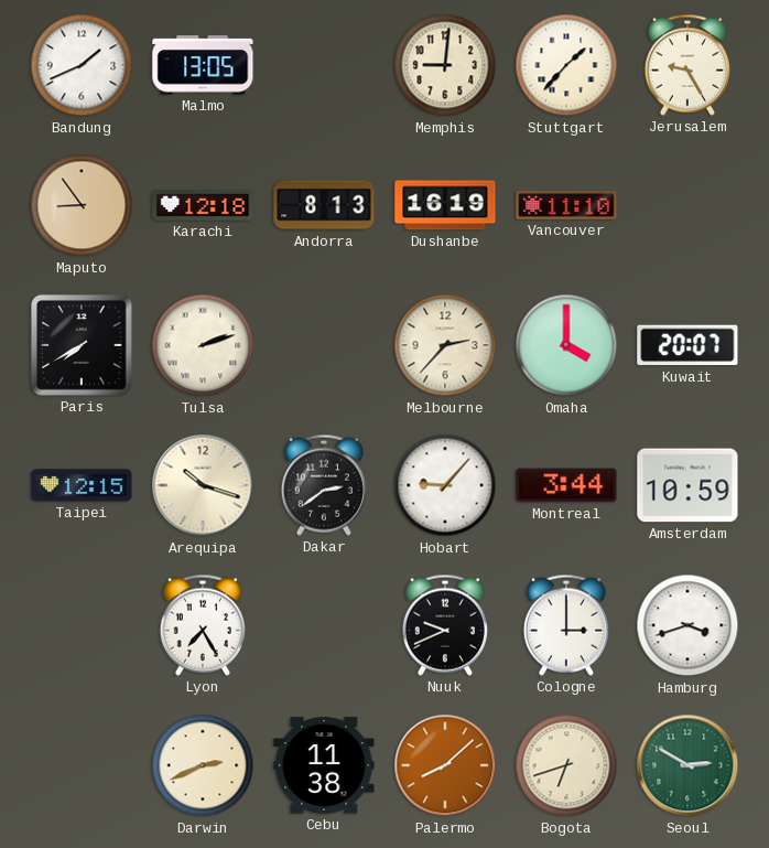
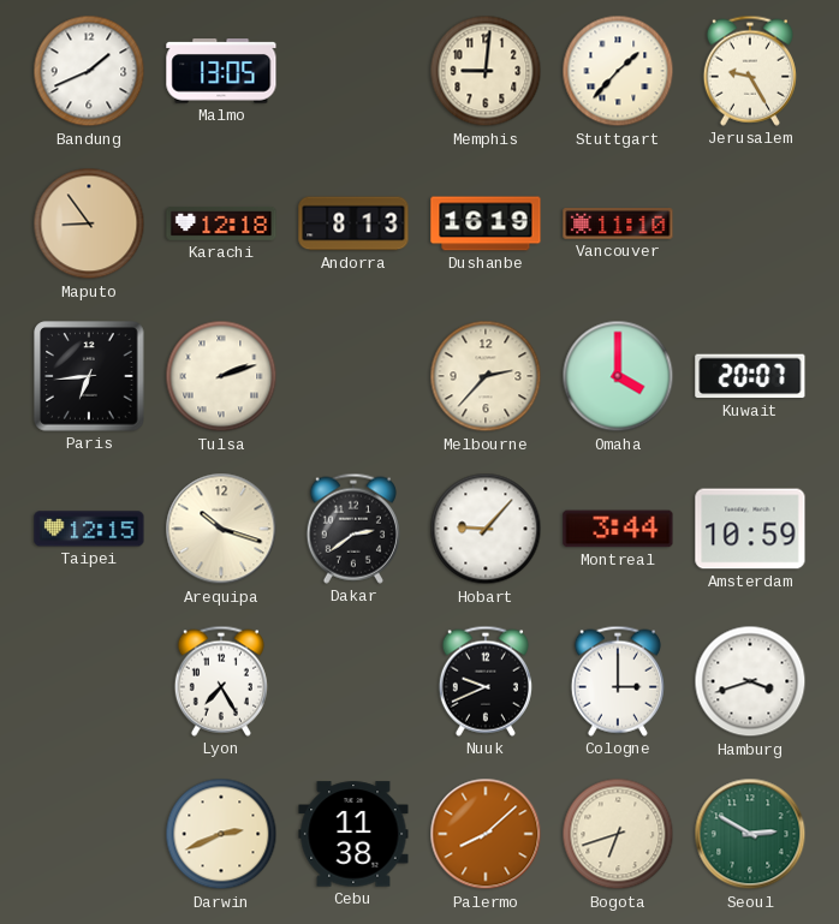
Paris: 7:40 -> 6:44 (89, 376)
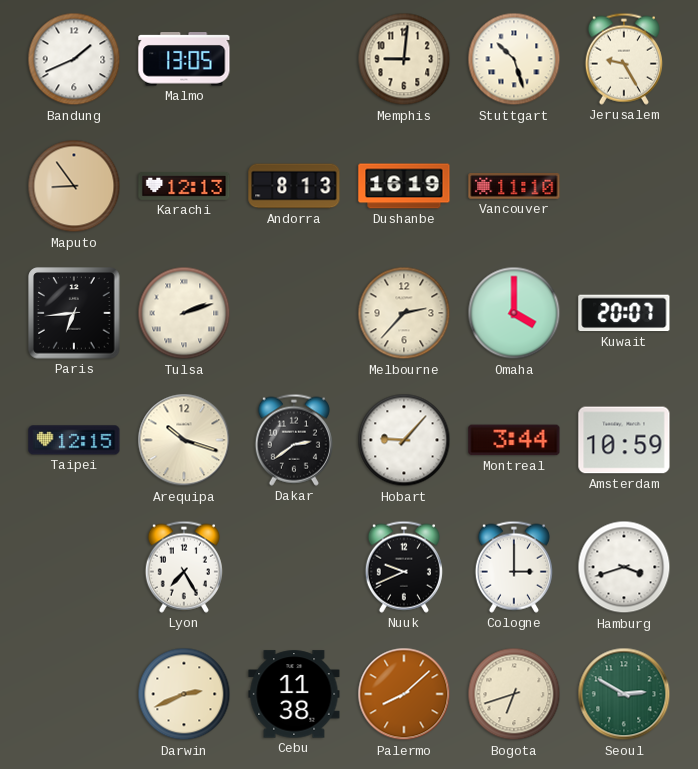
Stuttgart: 1:37 -> 10:27 (514, 59)
Karachi: 12:18 -> 12:13 (184, 187)
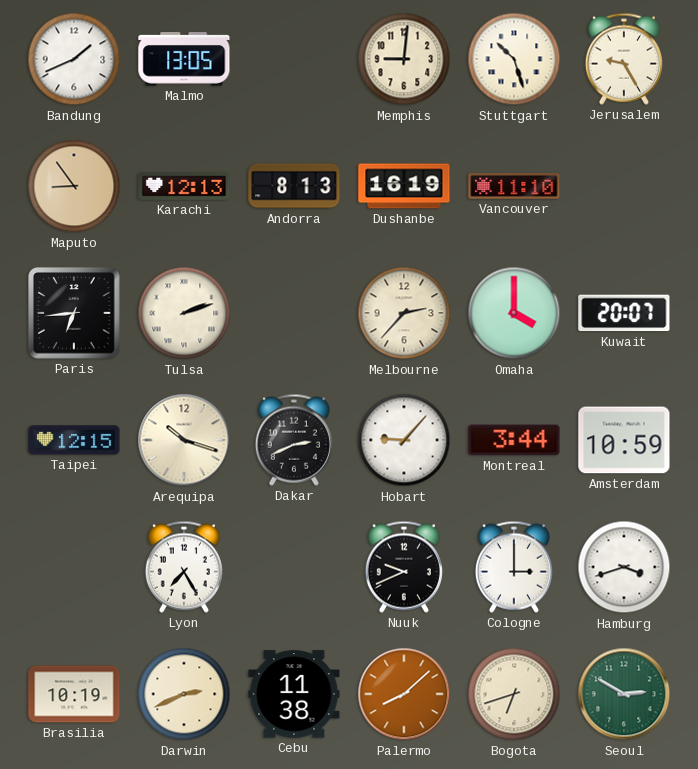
Dakar: 2:39 -> 2:41 (294, 440)
Brasilia: none -> 10:19 (74, 694)
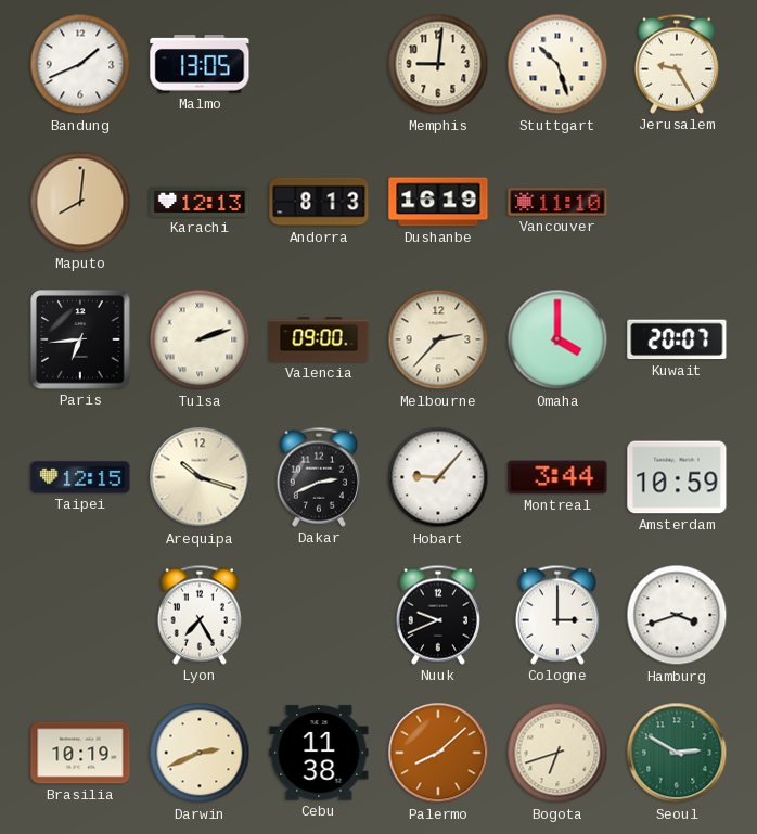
Maputo: 8:54 -> 8:01 (80, 202)
Valencia: none -> 09:00 (319, 339)
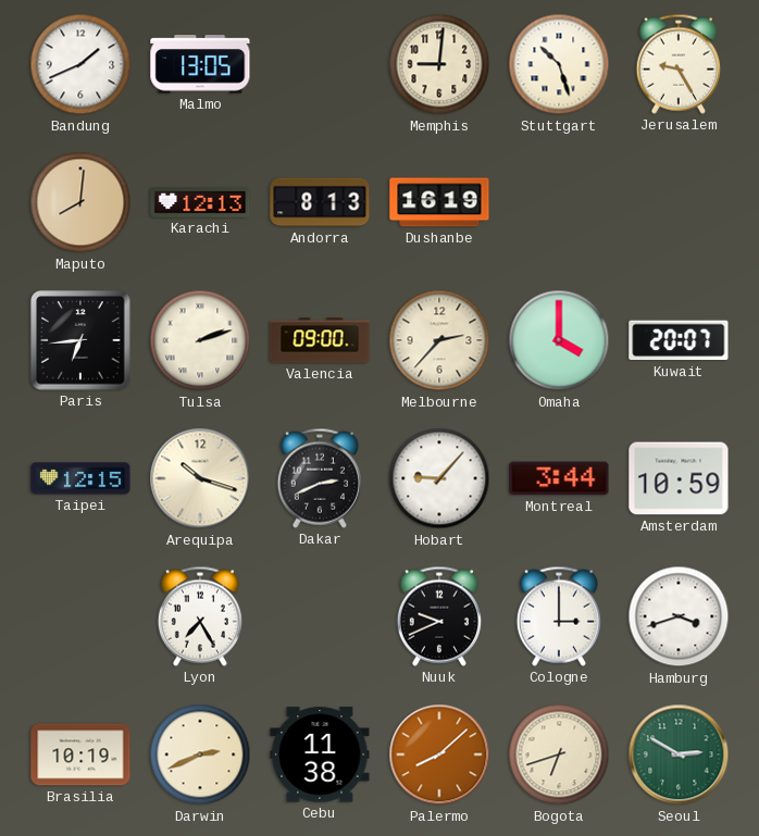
Vancouver: 11:10 -> none (557, 203)
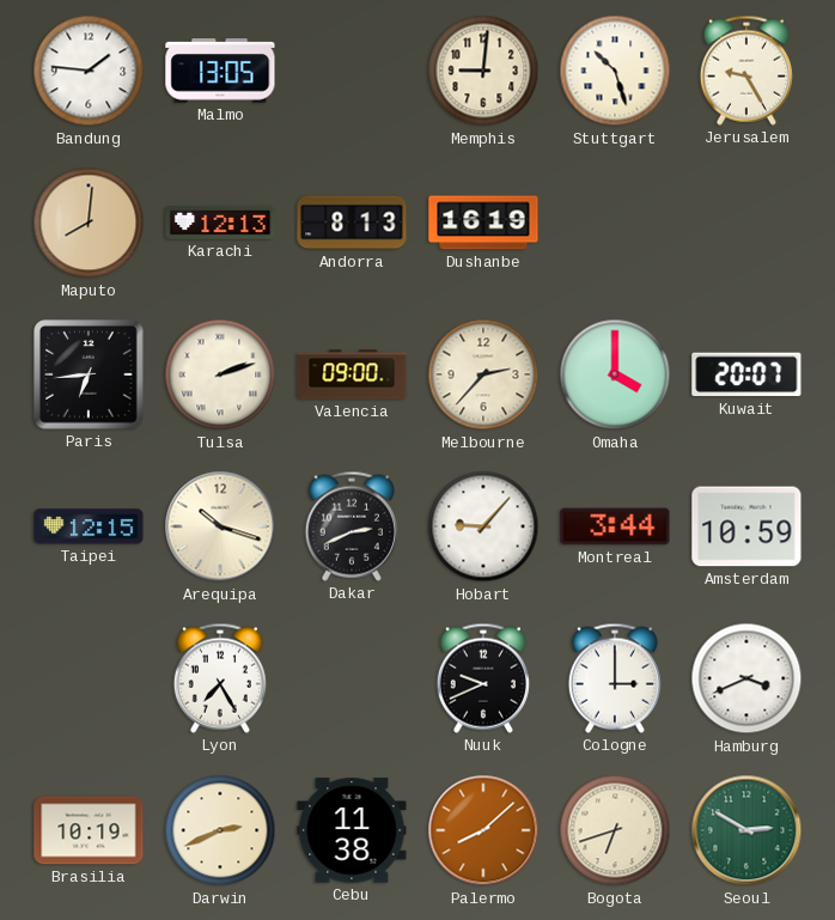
Bandung: 1:41 -> 1:46 (89, 71)
Hamburg: 3:42 -> 3:41 (746, 678)
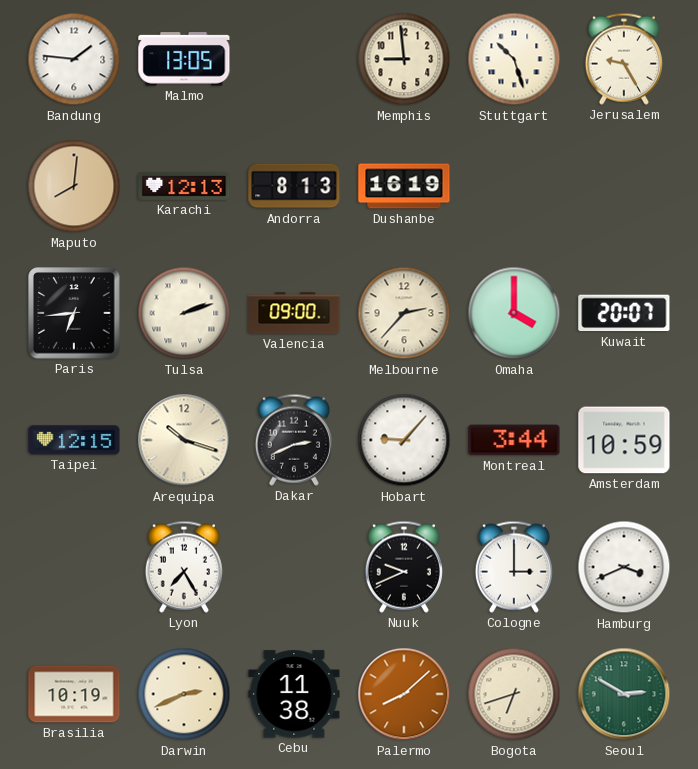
Memphis: 9:01 -> 8:59 (404, 59)
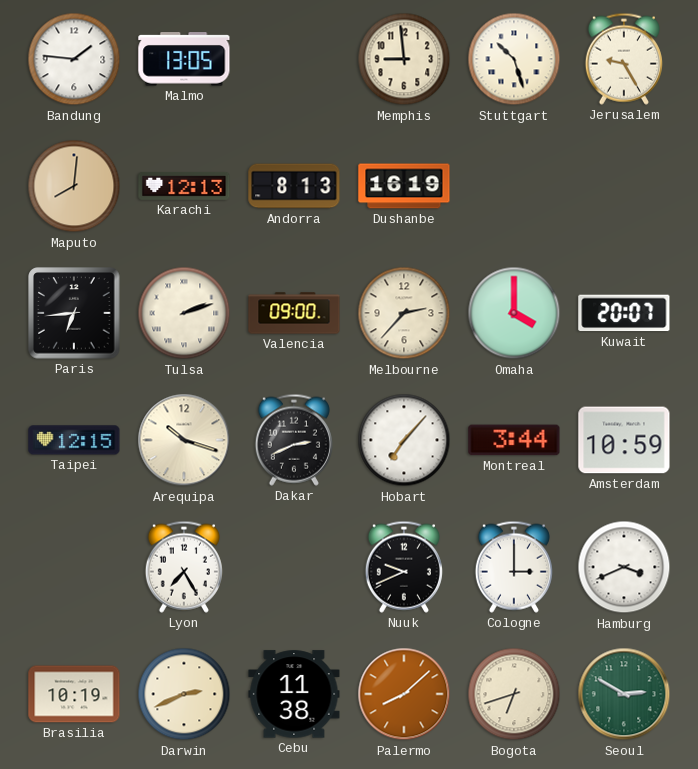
Hobart: 9:07 -> 7:07 (404, 440)
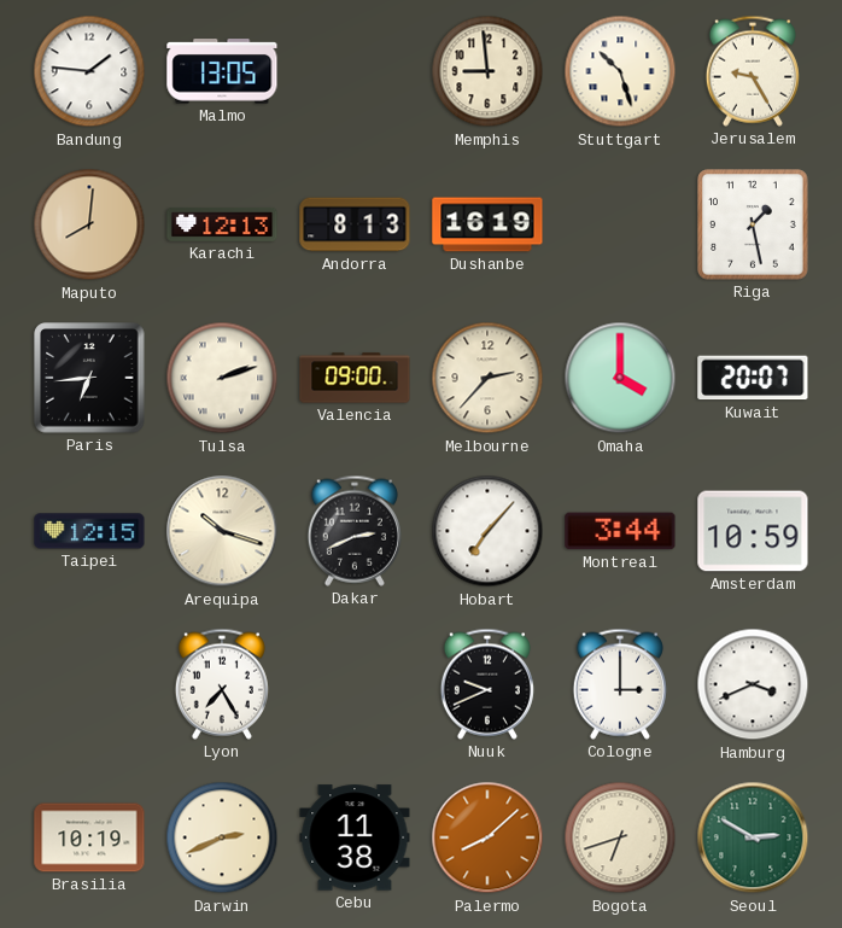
Riga: none -> 1:28 (753, 224)
